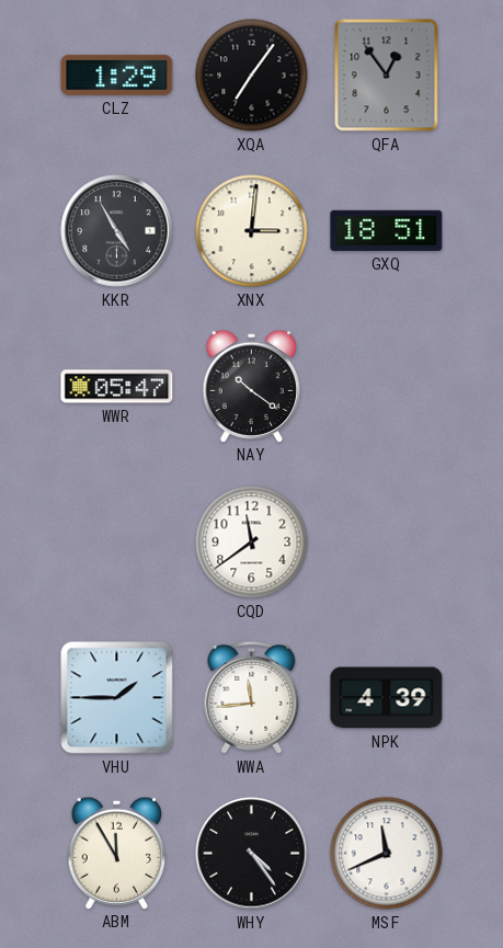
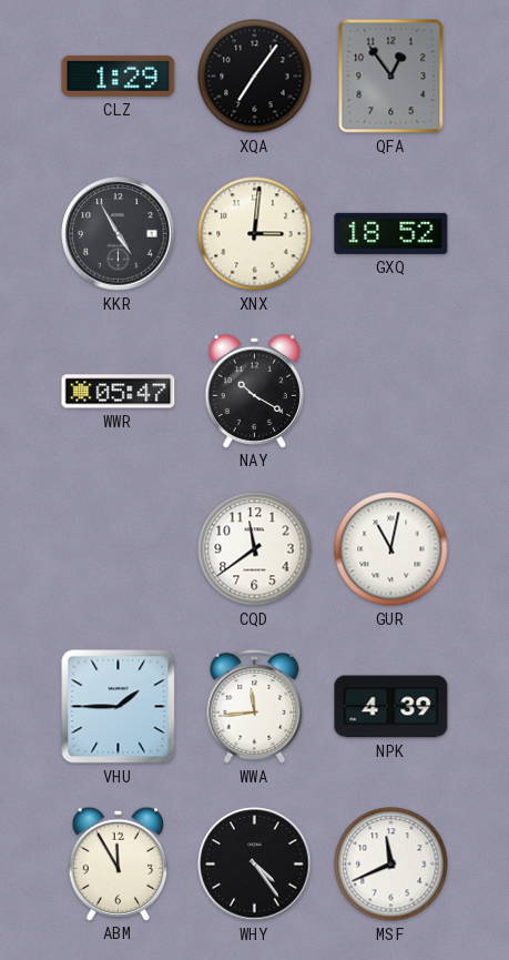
GXQ: 18:51 -> 18:52 (391, 233)
NAY: 10:21 -> 10:20 (254, 391)
GUR: none -> 11:02 (391, 549)
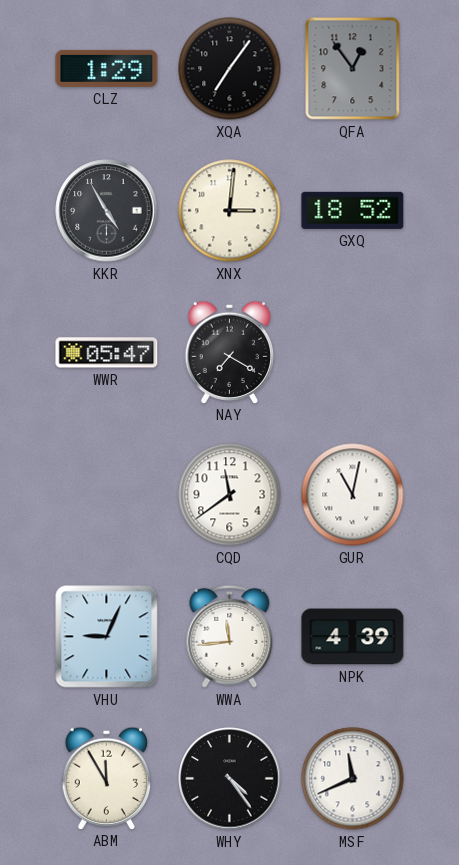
NAY: 10:20 -> 7:20 (229, 352)
VHU: 1:45 -> 9:04 (107, 637)
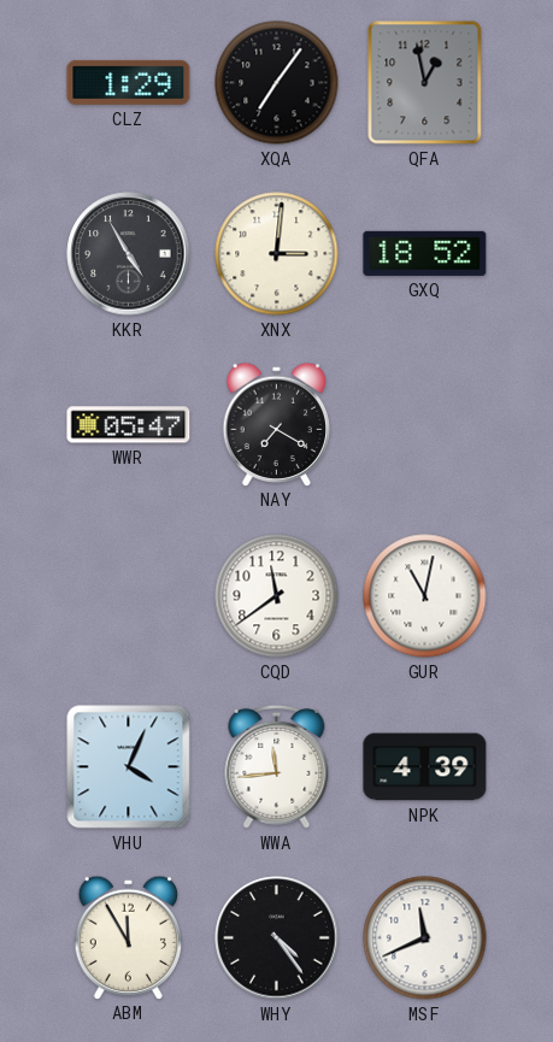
QFA: 12:54 -> 12:58 (425, 83)
VHU: 9:04 -> 4:04 (129, 767)
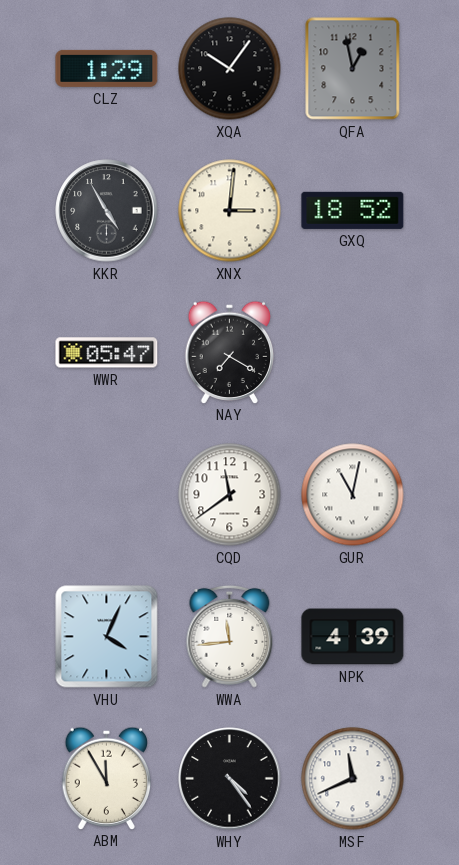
XQA: 7:06 -> 10:06 (230, 69)
